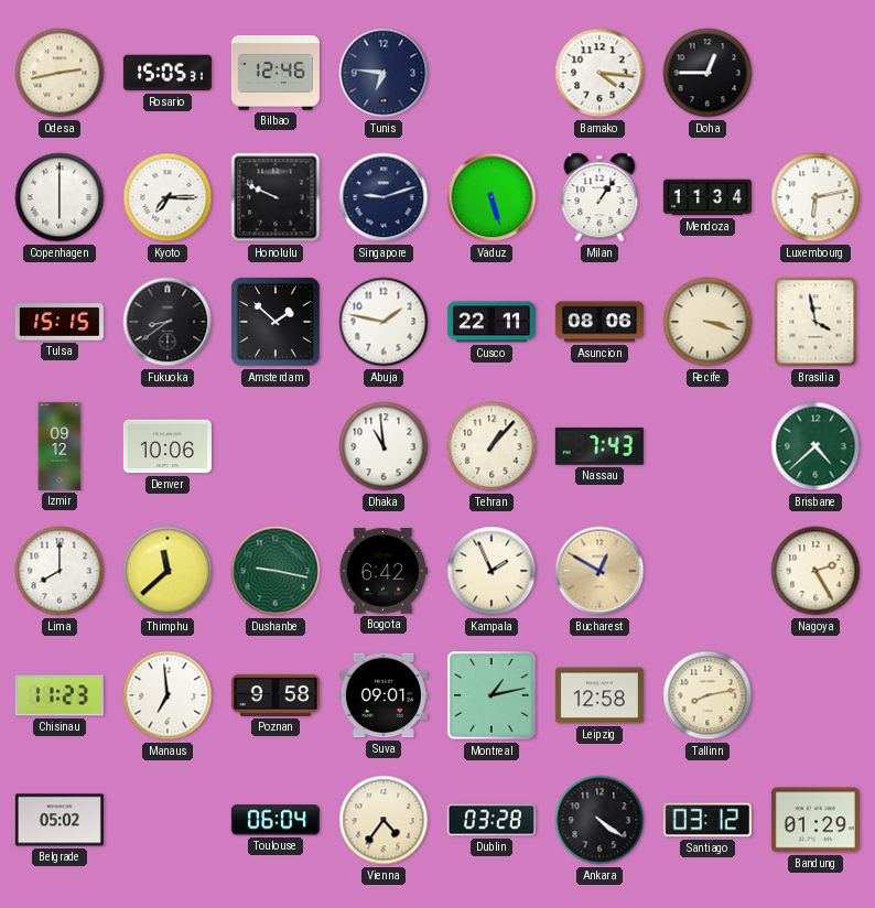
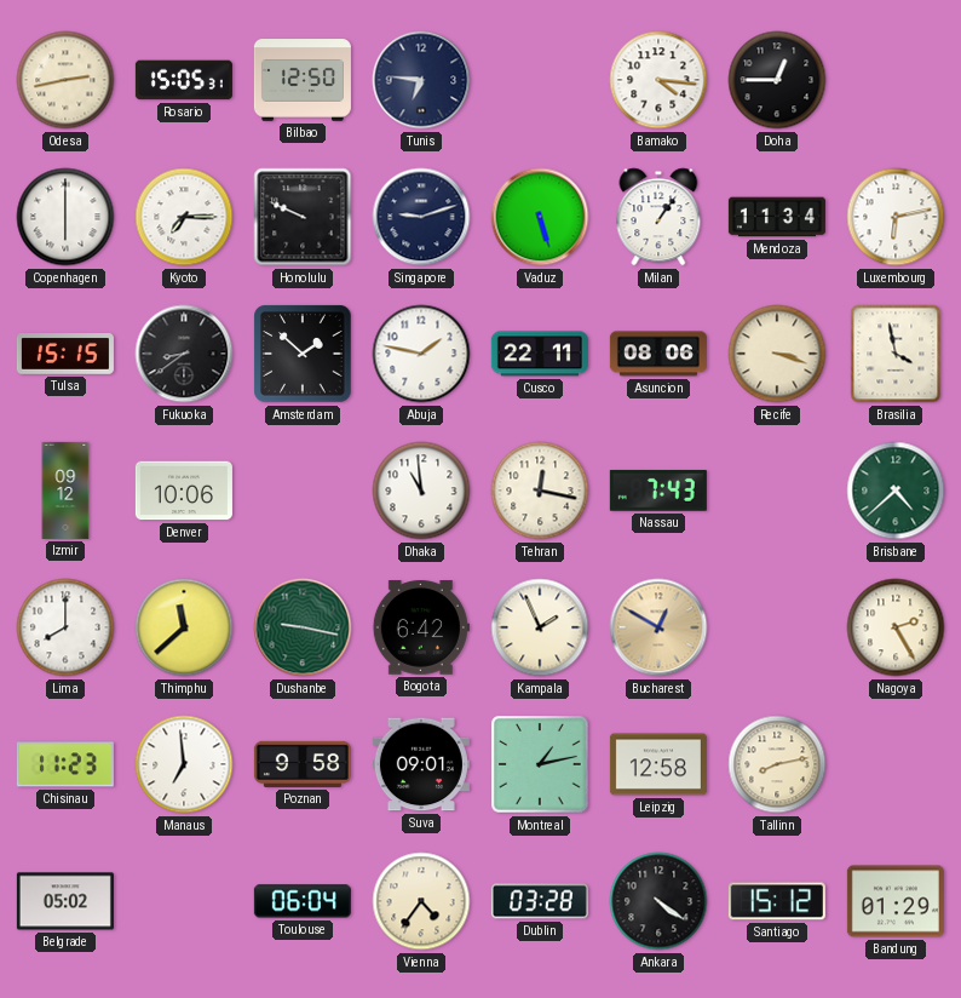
Bilbao: 12:46 -> 12:50 (303, 80)
Tehran: 1:07 -> 12:17 (540, 491)
Santiago: 03:12 -> 15:12 (777, 901)
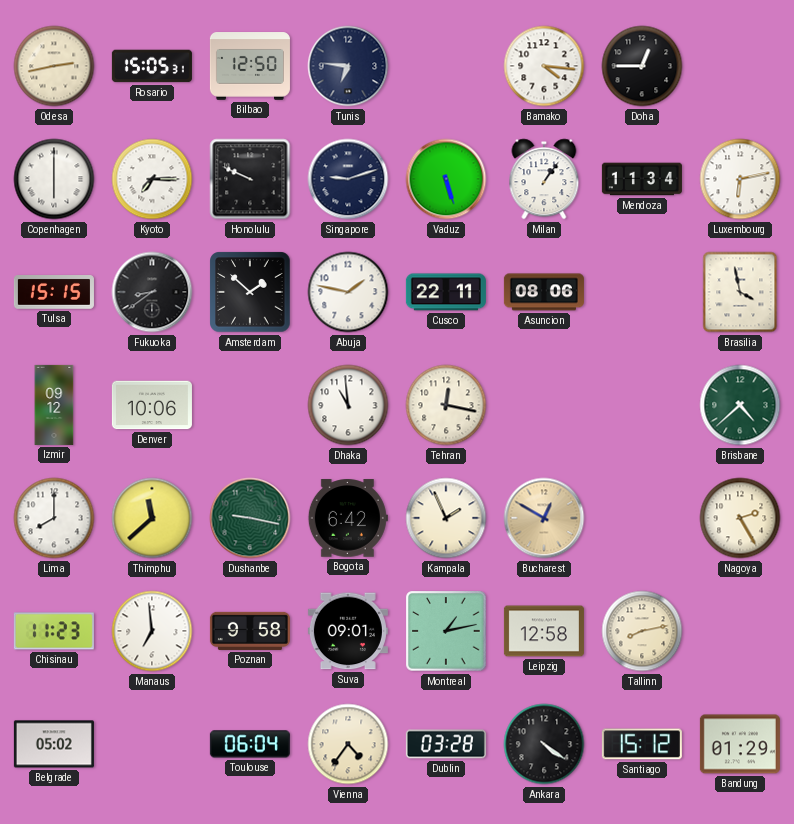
Recife: 3:18 -> none (777, 354)
Nassau: 7:43 -> none (658, 491)
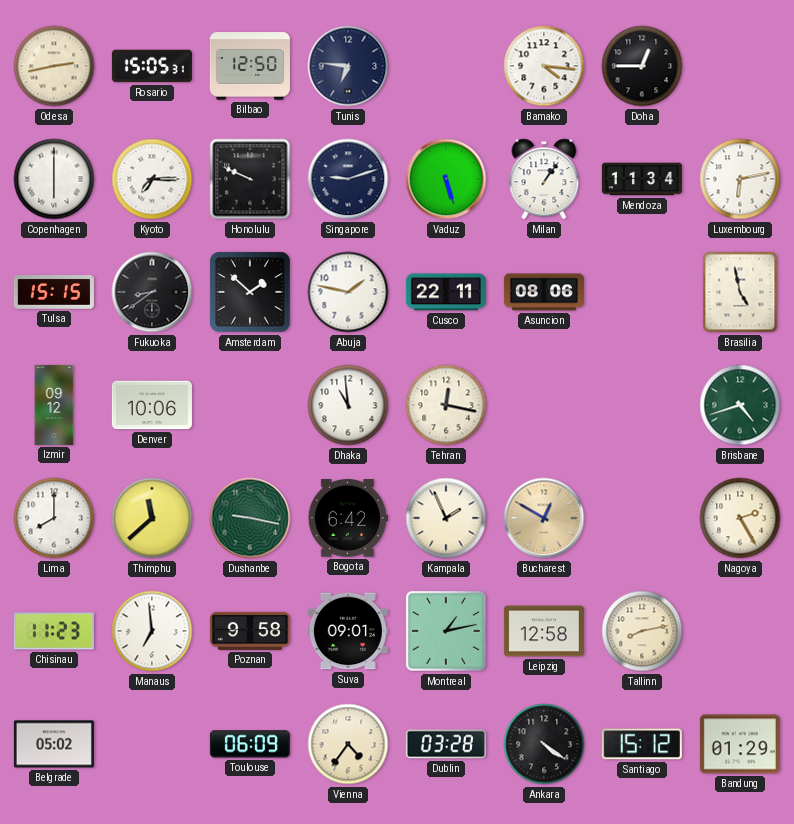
Brasilia: 3:58 -> 4:58 (740, 292)
Brisbane: 4:38 -> 4:42 (740, 405)
Toulouse: 06:04 -> 06:09 (250, 744)
